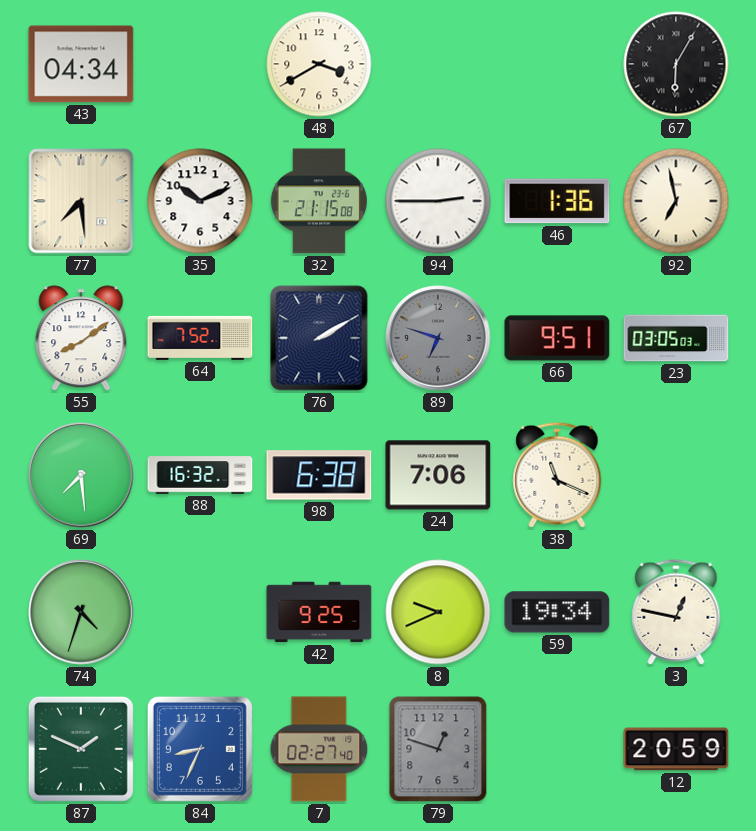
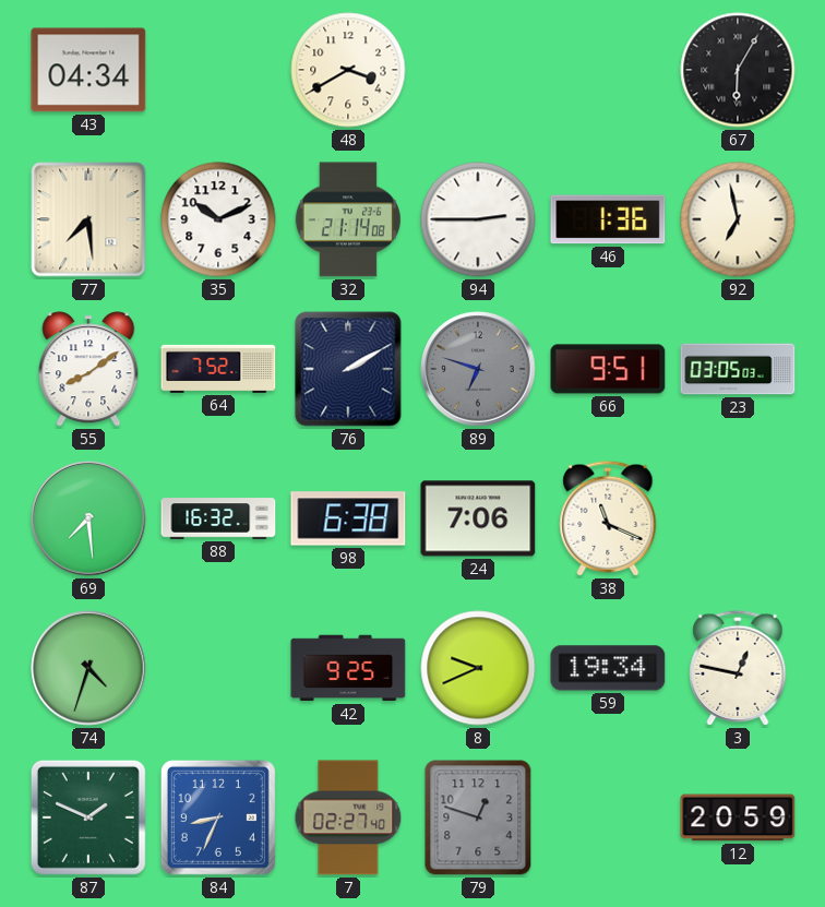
32: 21:15 -> 21:14 (348, 219)
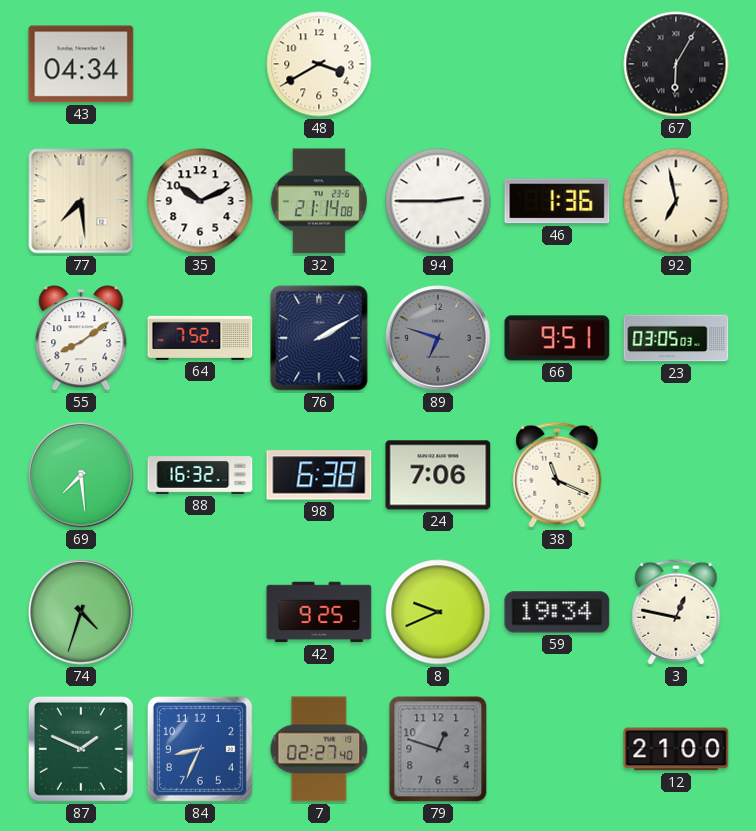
12: 20:59 -> 21:00 (676, 749)
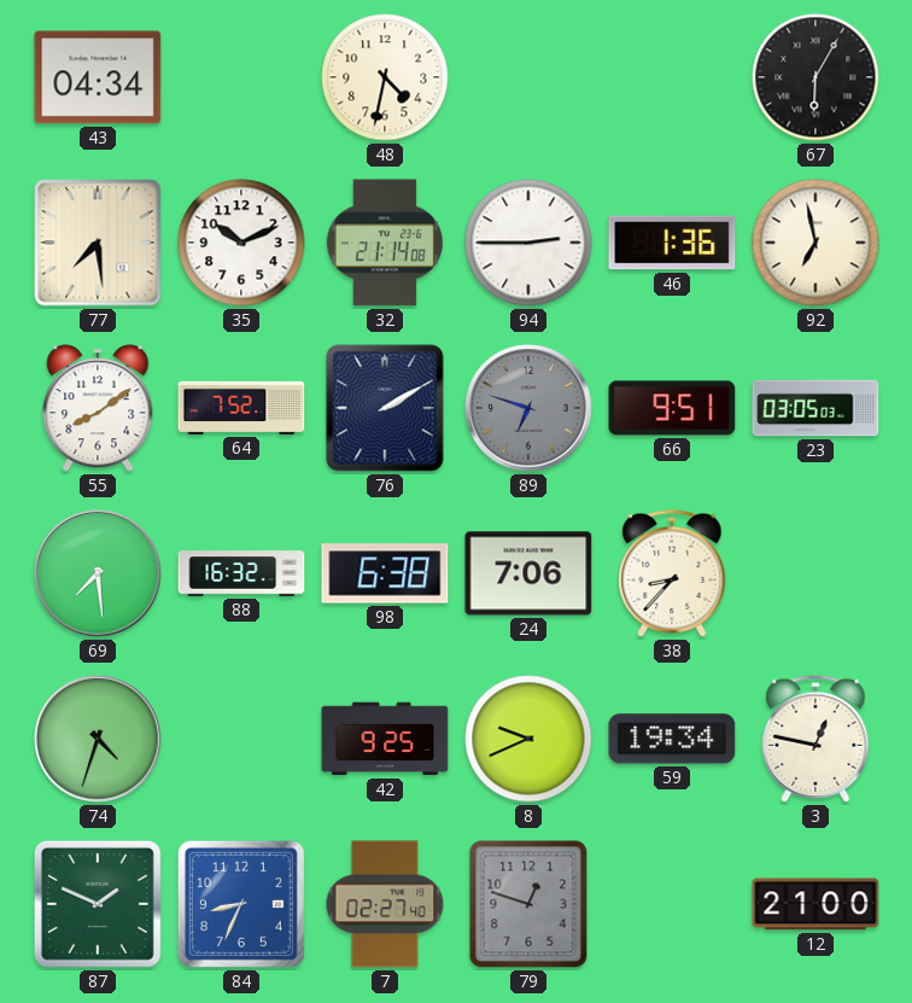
48: 3:40 -> 4:32 (385, 77)
38: 11:19 -> 8:37 (672, 573)
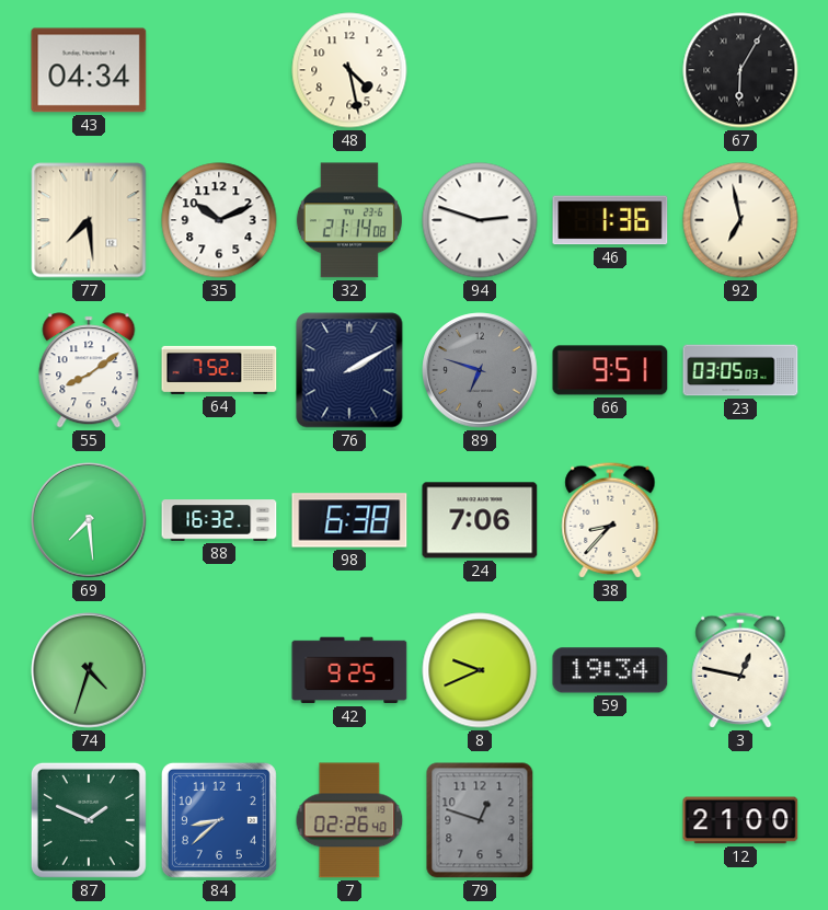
48: 4:32 -> 4:28 (349, 70)
94: 2:45 -> 2:48 (480, 220)
84: 8:34 -> 8:38 (219, 820)
7: 02:27 -> 02:26 (349, 820)
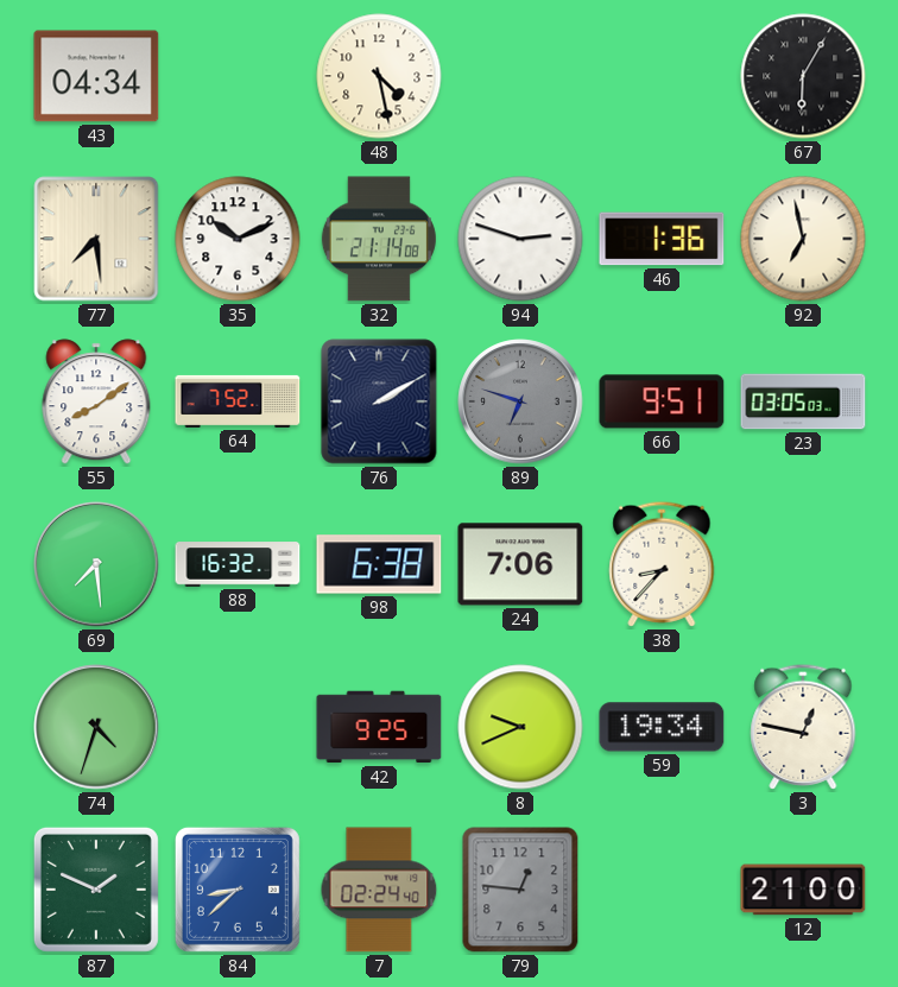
7: 02:26 -> 02:24 (379, 890)
79: 12:48 -> 12:46 (520, 890)
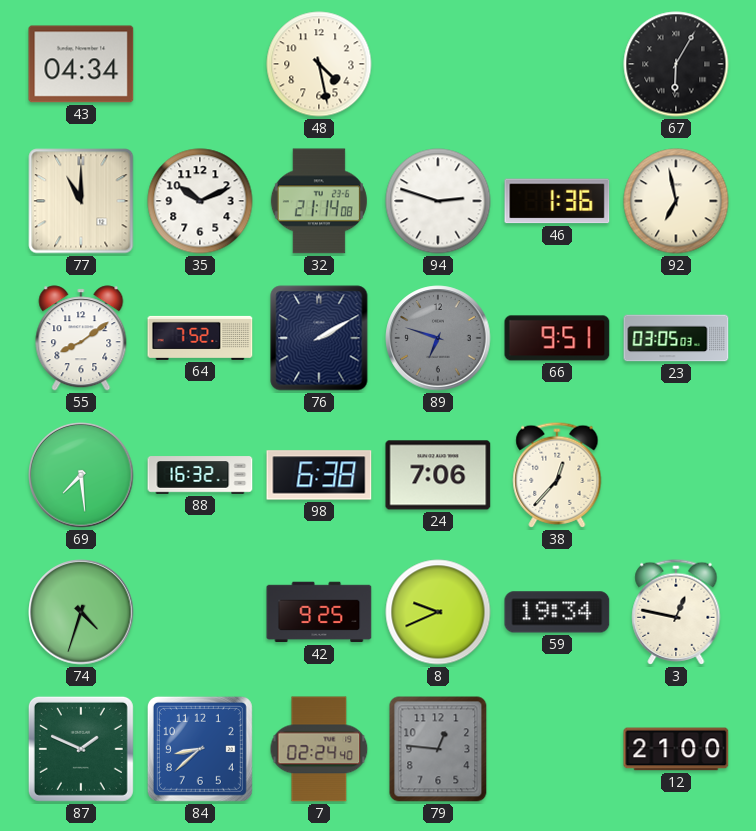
77: 7:29 -> 11:00 (81, 201)
38: 8:37 -> 12:37 (557, 475)
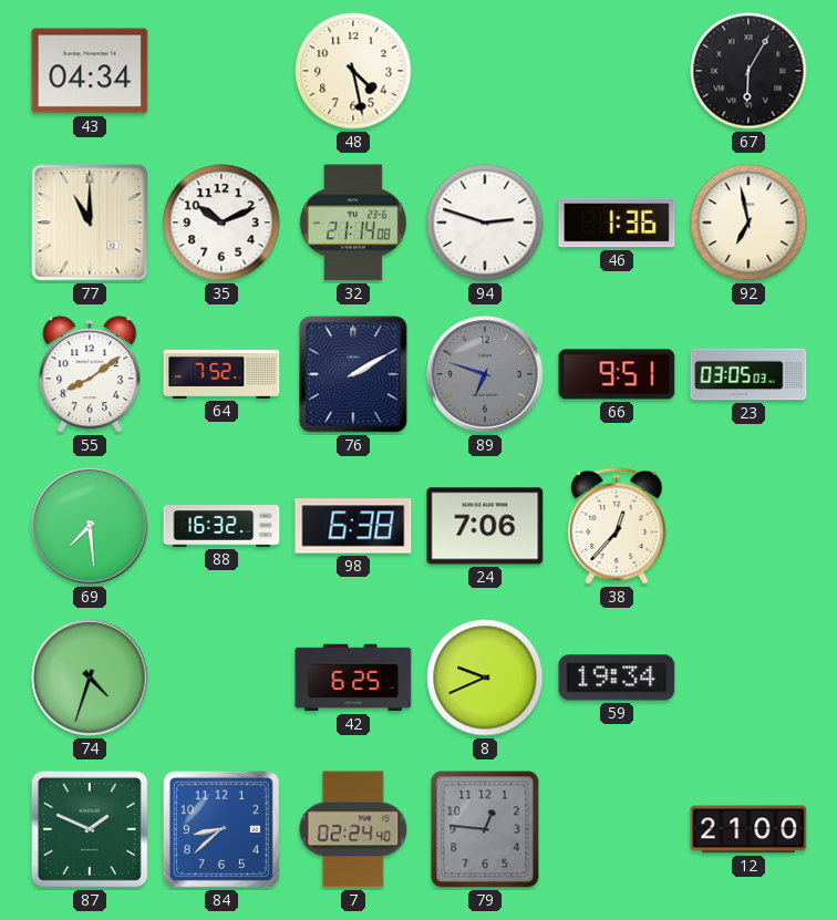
42: 9:25 -> 6:25 (353, 678)
3: 12:47 -> none (676, 612)
